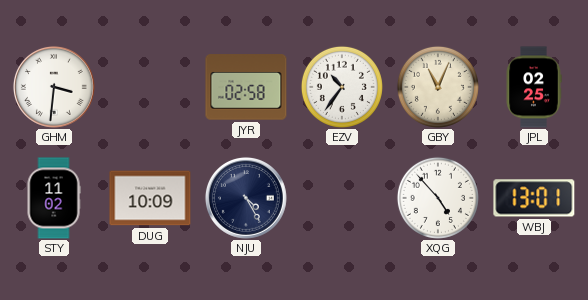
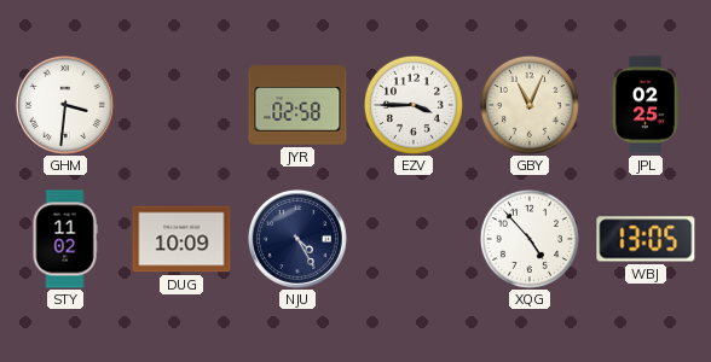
EZV: 10:36 -> 3:45 (414, 105)
WBJ: 13:01 -> 13:05 (646, 239)
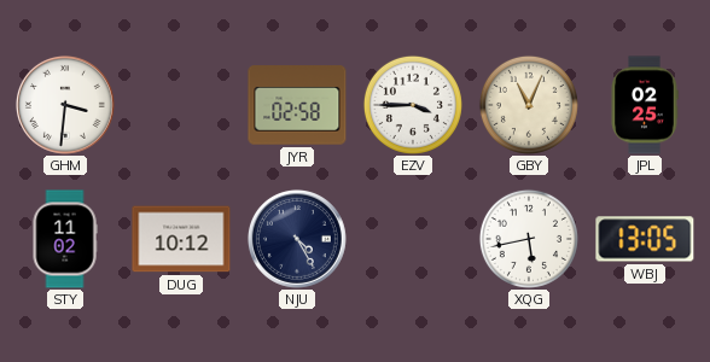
DUG: 10:09 -> 10:12 (181, 239)
XQG: 4:53 -> 5:43 (529, 239)
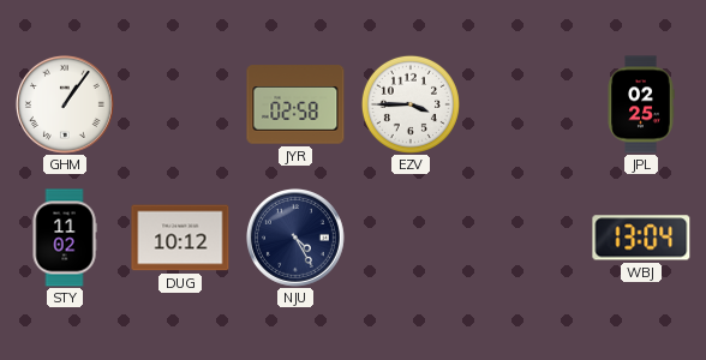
GHM: 3:31 -> 1:06 (65, 104)
GBY: 11:04 -> none (529, 105)
XQG: 5:43 -> none (529, 239)
WBJ: 13:05 -> 13:04 (641, 238)
